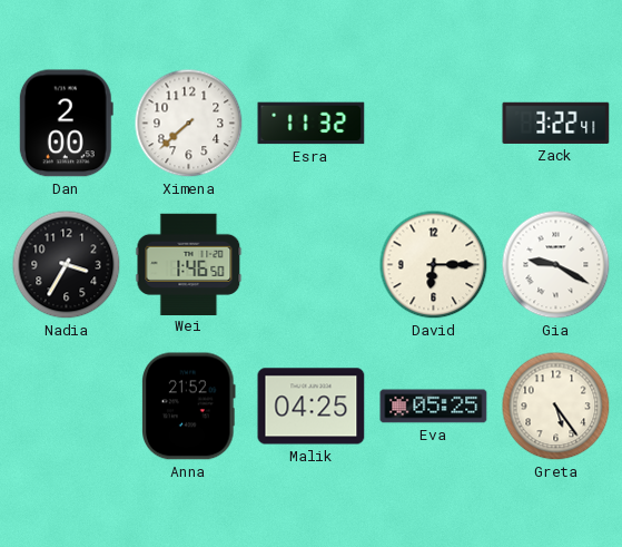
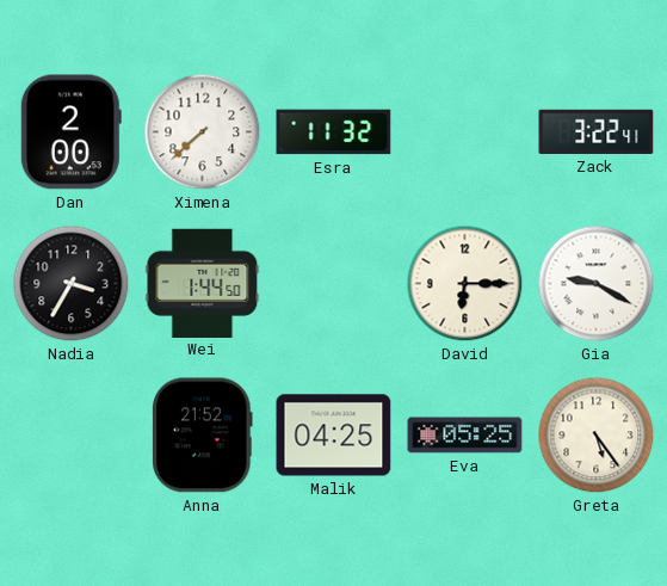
Wei: 1:46 -> 1:44 (203, 283)
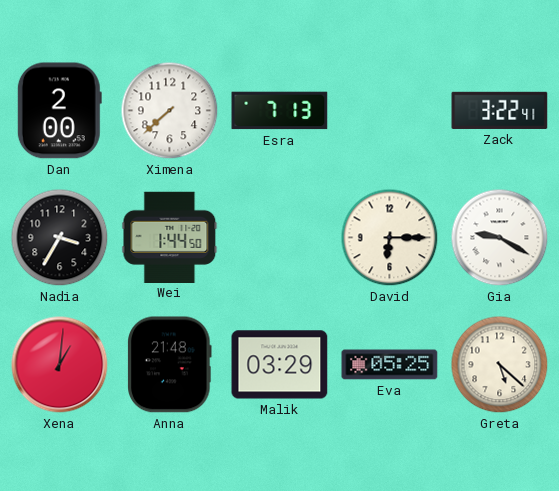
Esra: 11:32 -> 7:13 (280, 111)
Xena: none -> 1:01 (60, 365)
Anna: 21:52 -> 21:48 (170, 365)
Malik: 04:25 -> 03:29 (280, 365)
Greta: 5:24 -> 5:22 (500, 365)
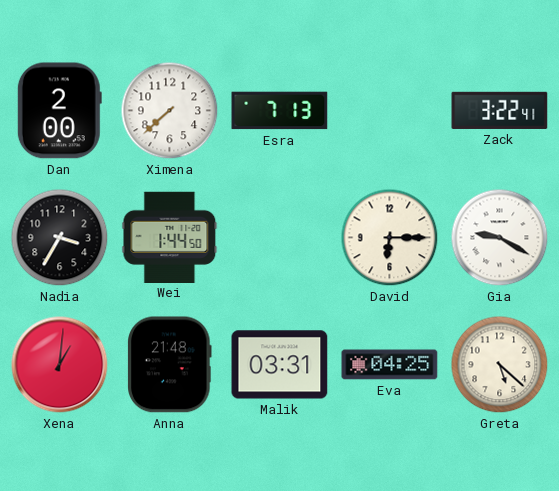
Malik: 03:29 -> 03:31 (280, 365)
Eva: 05:25 -> 04:25 (390, 365)
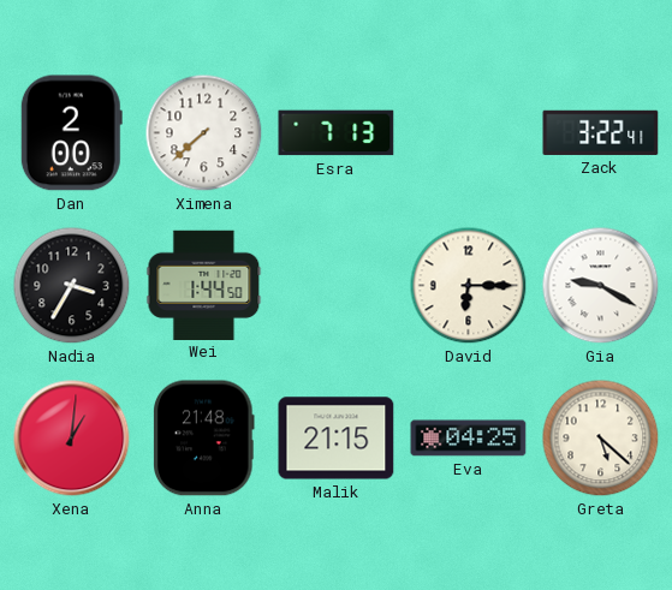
Malik: 03:31 -> 21:15 (337, 439)
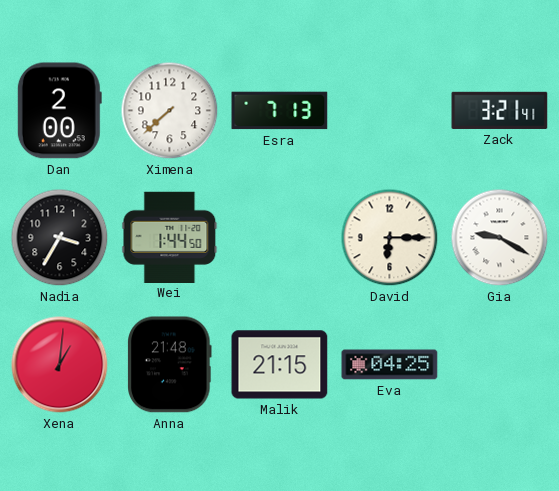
Zack: 3:22 -> 3:21 (500, 110)
Greta: 5:22 -> none (601, 439)
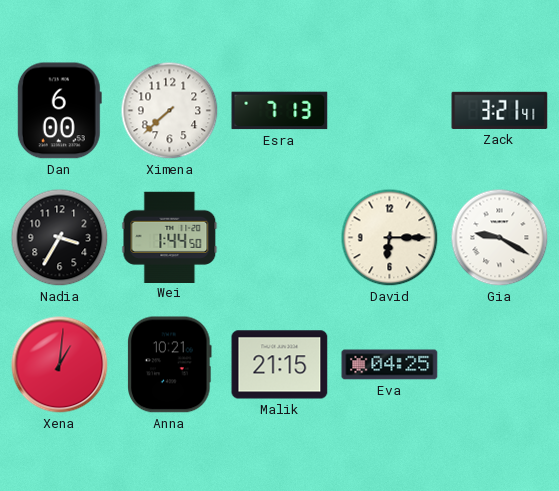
Dan: 2:00 -> 6:00 (59, 111)
Anna: 21:48 -> 10:21 (170, 365)
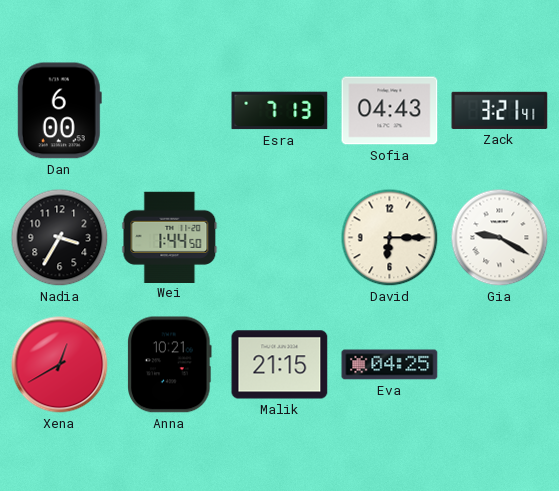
Ximena: 7:38 -> none (170, 111)
Sofia: none -> 04:43 (390, 111)
Xena: 1:01 -> 12:40 (60, 365)
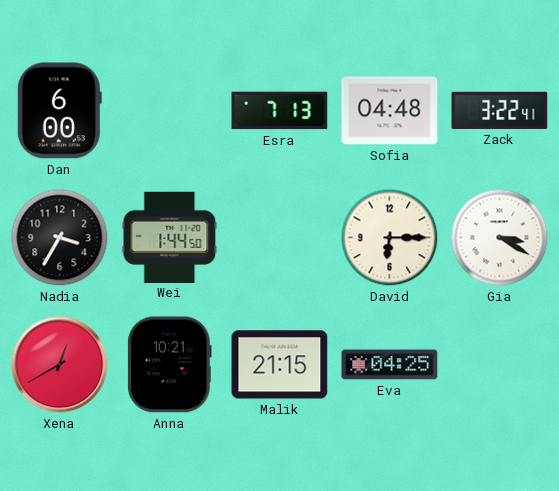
Sofia: 04:43 -> 04:48 (390, 111)
Zack: 3:21 -> 3:22 (500, 110)
Gia: 9:20 -> 3:20 (500, 238)
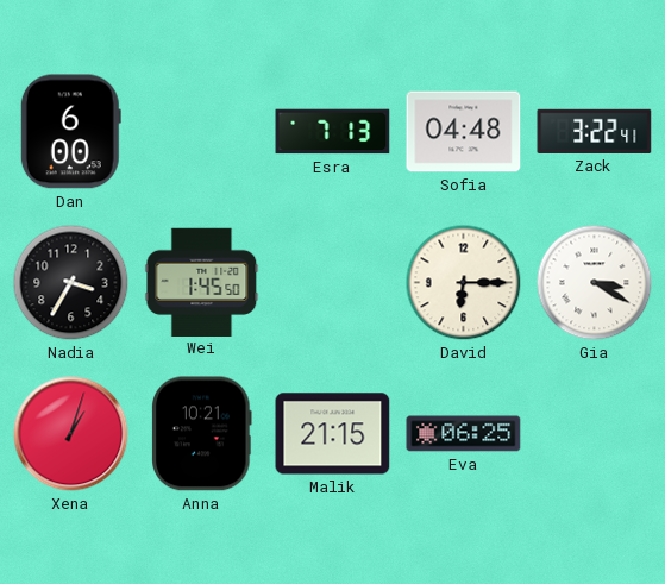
Wei: 1:44 -> 1:45 (202, 282)
Xena: 12:40 -> 1:03 (71, 434)
Eva: 04:25 -> 06:25 (464, 434)
